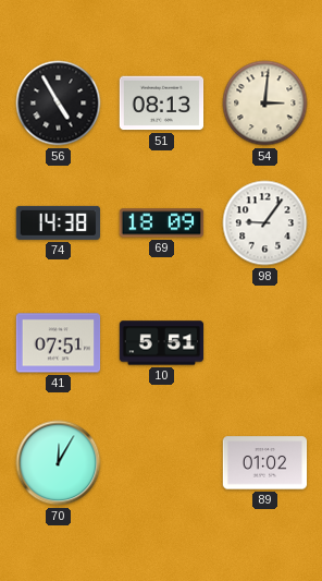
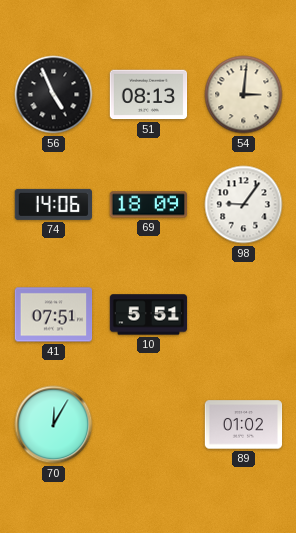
56: 4:55 -> 4:56 (54, 95)
74: 14:38 -> 14:06 (53, 204)
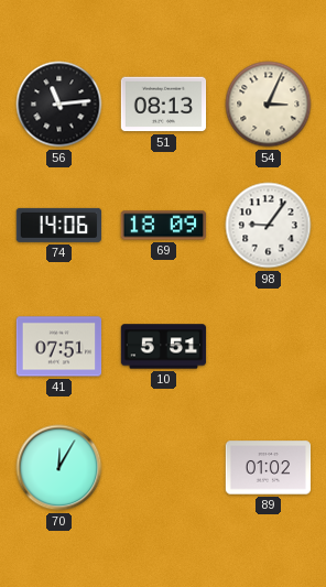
56: 4:56 -> 11:14 (59, 105)
54: 3:01 -> 3:04 (269, 105)
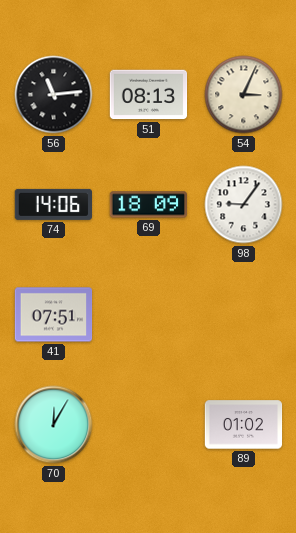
10: 5:51 -> none (164, 347)
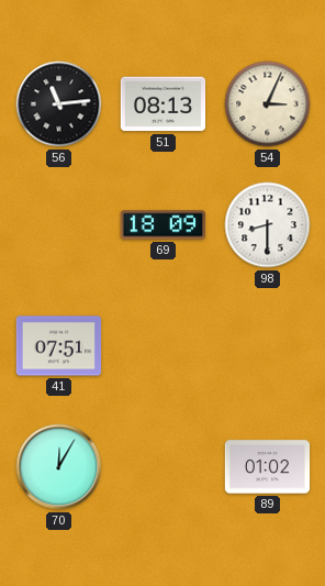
74: 14:06 -> none (53, 204)
98: 9:06 -> 8:30 (268, 225)
